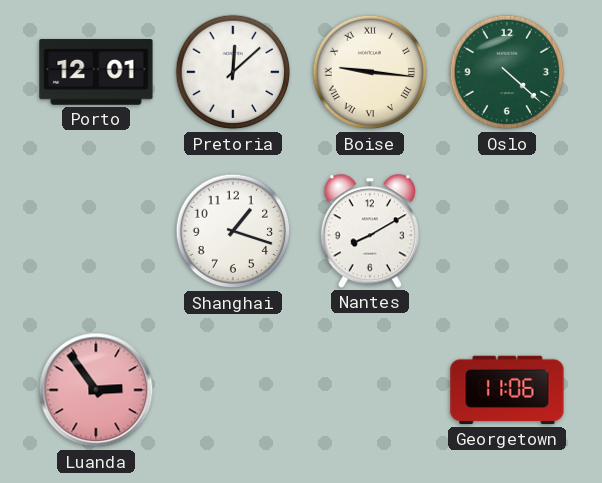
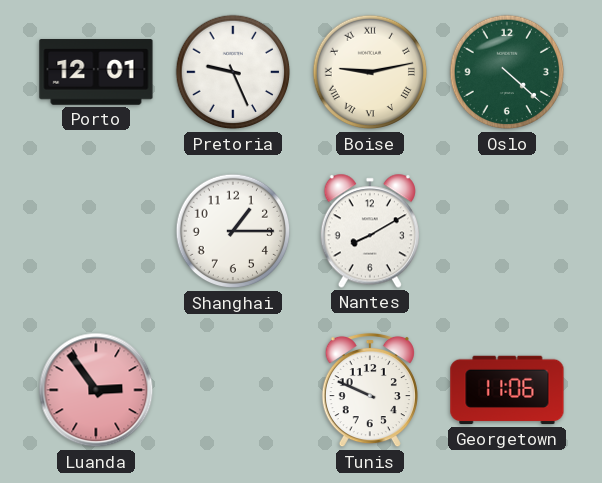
Pretoria: 12:08 -> 9:26 (233, 72)
Boise: 9:16 -> 9:13 (370, 72)
Shanghai: 1:18 -> 1:15 (233, 231)
Tunis: none -> 9:49 (370, 390)
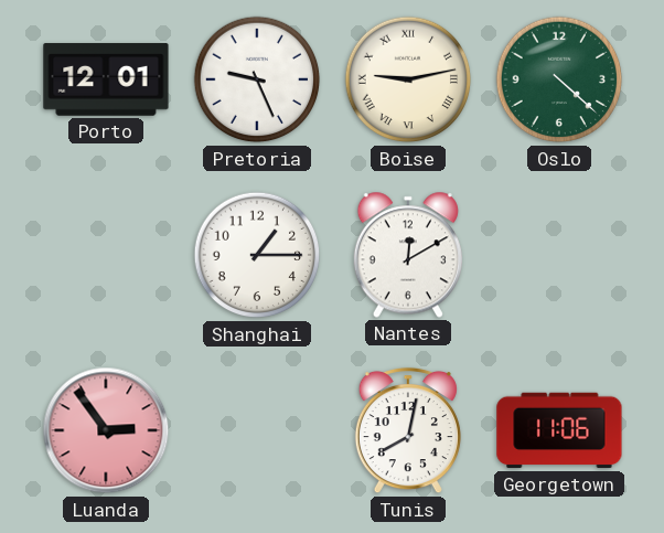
Nantes: 8:10 -> 12:10 (408, 255)
Tunis: 9:49 -> 8:02 (408, 430)
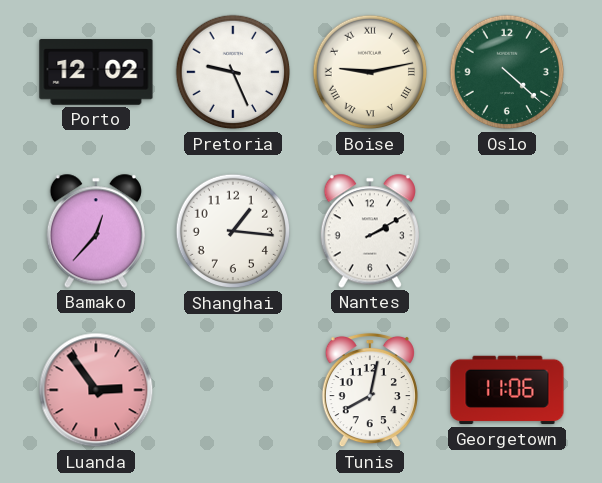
Porto: 12:01 -> 12:02 (96, 72)
Bamako: none -> 12:37 (96, 231)
Shanghai: 1:15 -> 1:16 (233, 231)
Nantes: 12:10 -> 2:10 (370, 231)
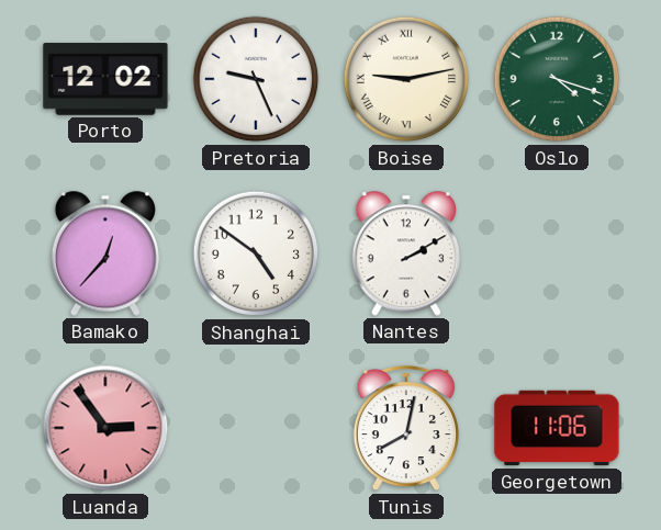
Oslo: 4:22 -> 4:18 (557, 79)
Shanghai: 1:16 -> 4:51 (256, 253)
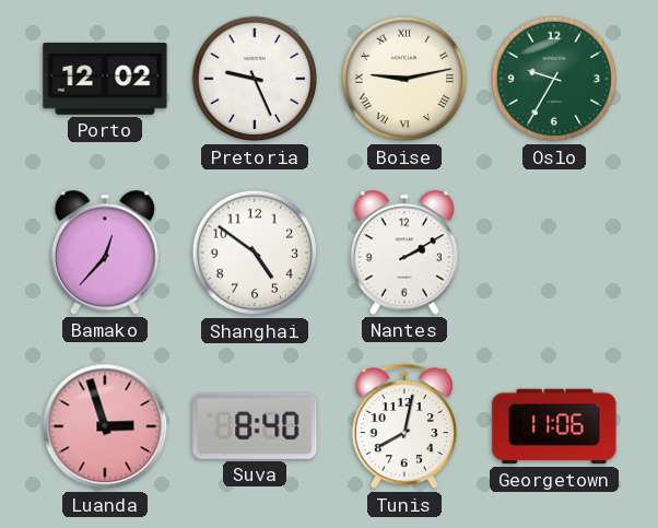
Oslo: 4:18 -> 9:35 (554, 79)
Luanda: 2:54 -> 2:57 (105, 426)
Suva: none -> 8:40 (255, 426)
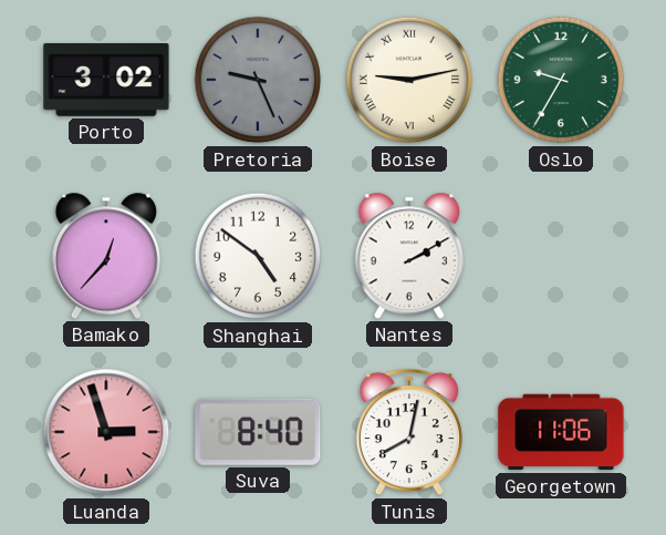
Porto: 12:02 -> 3:02 (106, 80)
Pretoria dial: white -> grey (258, 80)
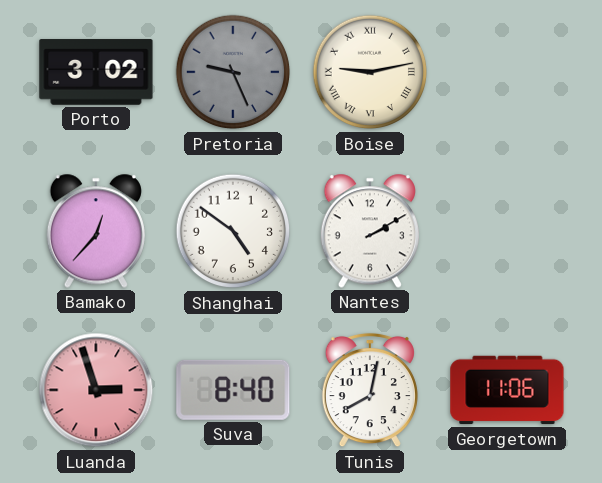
Oslo: 9:35 -> none (561, 80)
